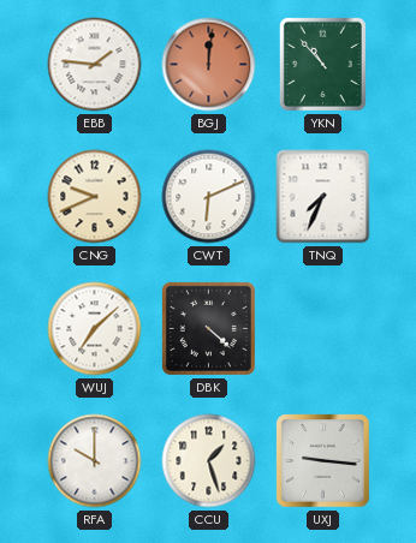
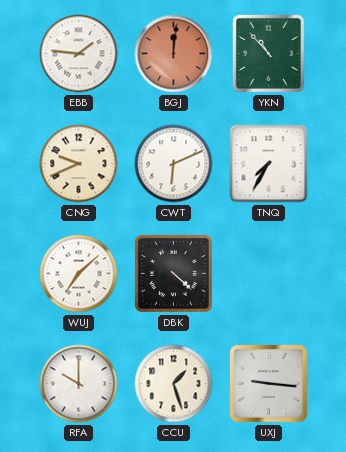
TNQ: 7:34 -> 7:35 (269, 164)
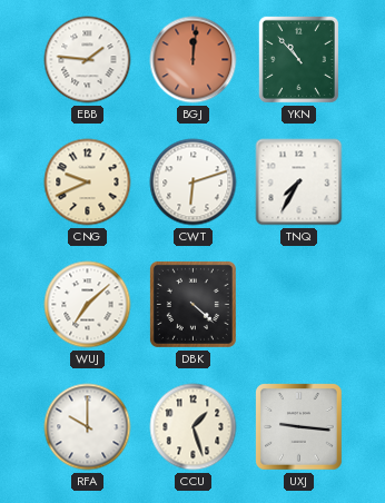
CWT: 6:11 -> 6:12 (194, 183)
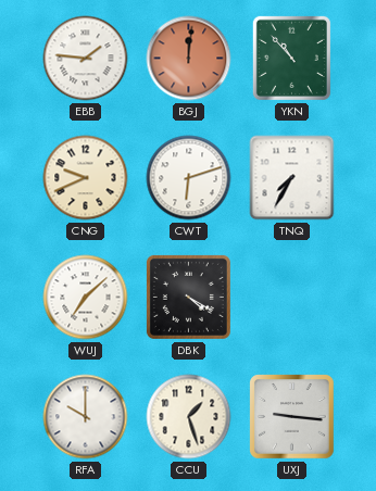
DBK: 4:22 -> 4:20 (188, 297)
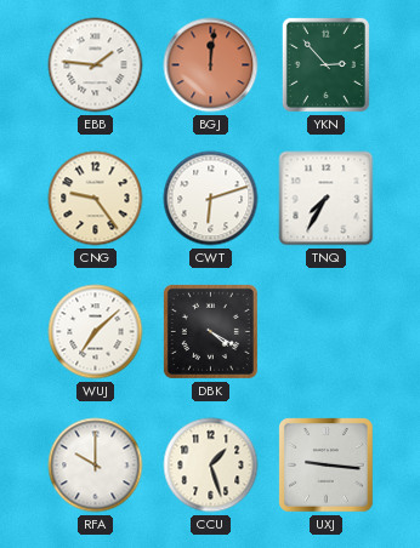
YKN: 10:53 -> 2:53 (325, 64)
CNG: 9:41 -> 9:24 (96, 199)
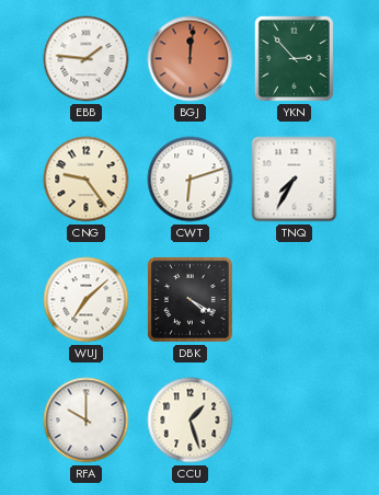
UXJ: 9:16 -> none (327, 466)
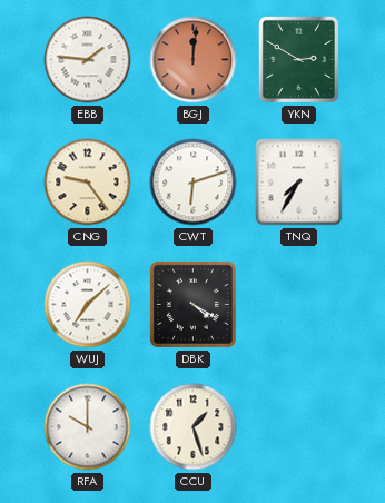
YKN: 2:53 -> 2:50 (298, 59)
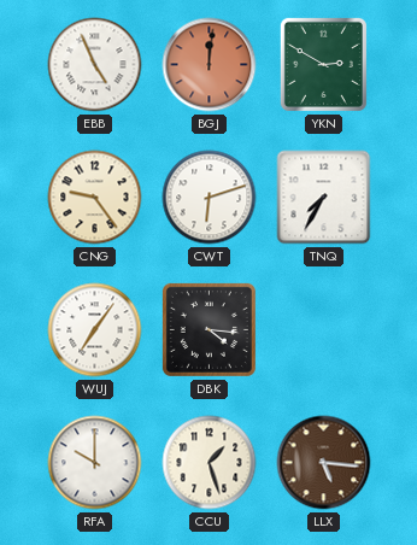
EBB: 1:46 -> 4:56 (95, 65)
WUJ: 7:08 -> 7:06 (95, 330)
DBK: 4:20 -> 4:16 (208, 329)
LLX: none -> 5:16 (324, 463)
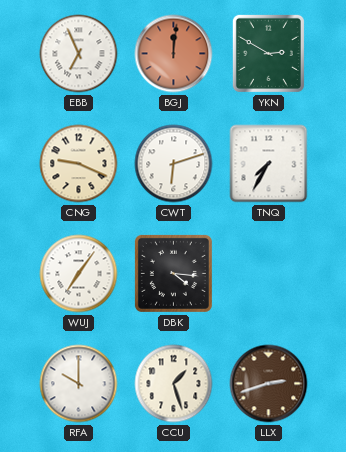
EBB: 4:56 -> 6:56 (79, 54)
CNG: 9:24 -> 9:19 (79, 164)
LLX: 5:16 -> 2:42 (269, 384)
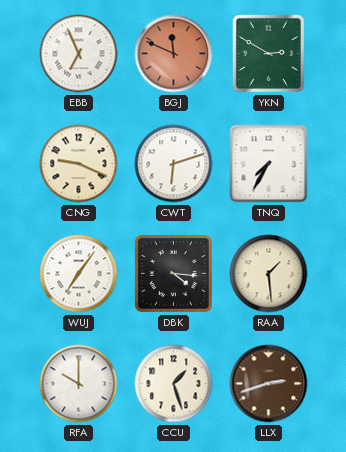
BGJ: 12:01 -> 11:49 (174, 54)
RAA: none -> 1:29 (269, 274)
